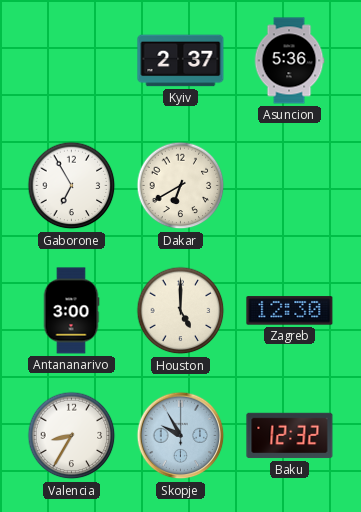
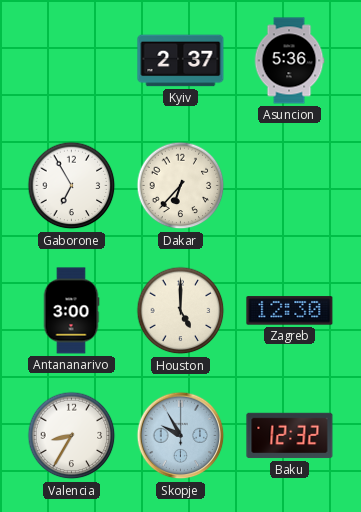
Dakar: 6:40 -> 6:37 (181, 186)
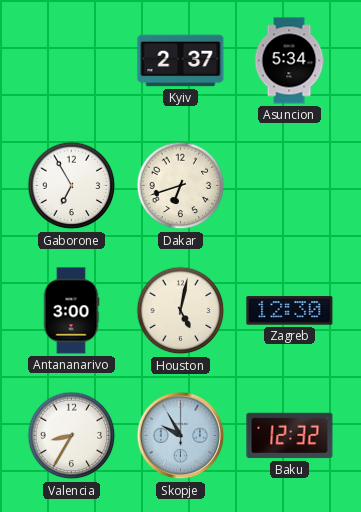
Asuncion: 5:36 -> 5:34 (289, 61)
Dakar: 6:37 -> 6:42 (181, 186)
Houston: 5:00 -> 5:02 (181, 311)
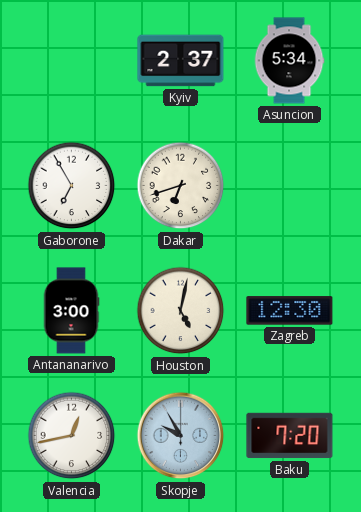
Valencia: 8:35 -> 12:43 (72, 436)
Baku: 12:32 -> 7:20 (290, 436)
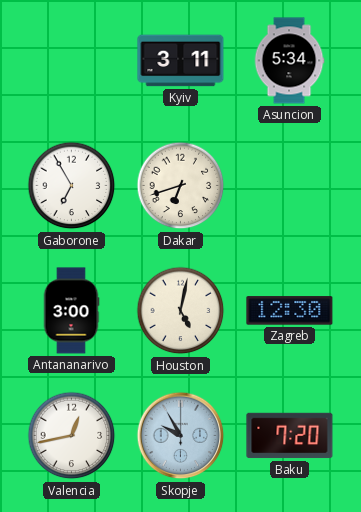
Kyiv: 2:37 -> 3:11 (181, 61)
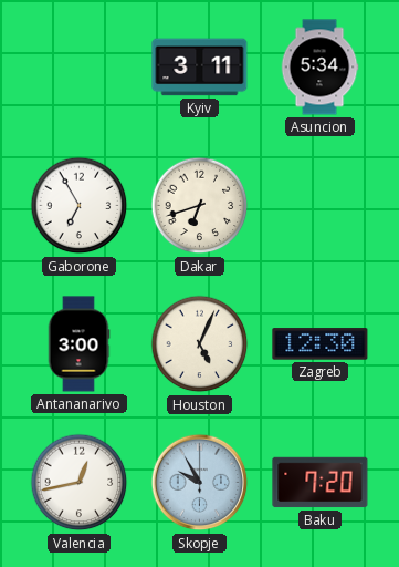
Houston: 5:02 -> 5:04 (200, 344)
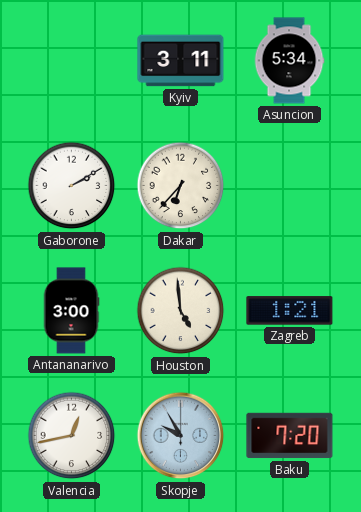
Gaborone: 6:55 -> 2:10 (72, 186)
Dakar: 6:42 -> 6:37 (181, 186)
Houston: 5:04 -> 4:59 (181, 311)
Zagreb: 12:30 -> 1:21 (290, 311)
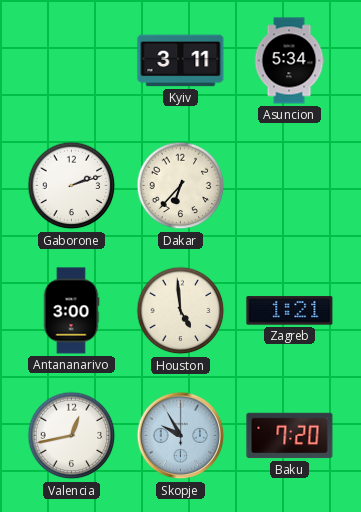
Gaborone: 2:10 -> 2:12 (72, 186)
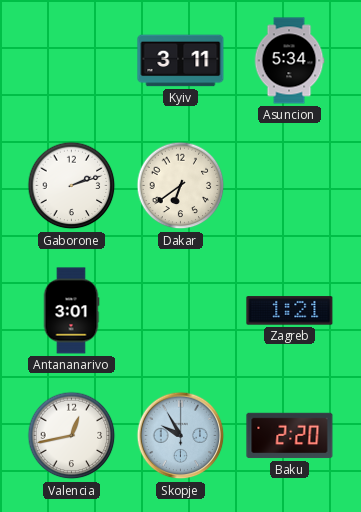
Dakar: 6:37 -> 6:39 (181, 186)
Antananarivo: 3:00 -> 3:01 (71, 311)
Houston: 4:59 -> none (181, 311)
Baku: 7:20 -> 2:20 (290, 436)
